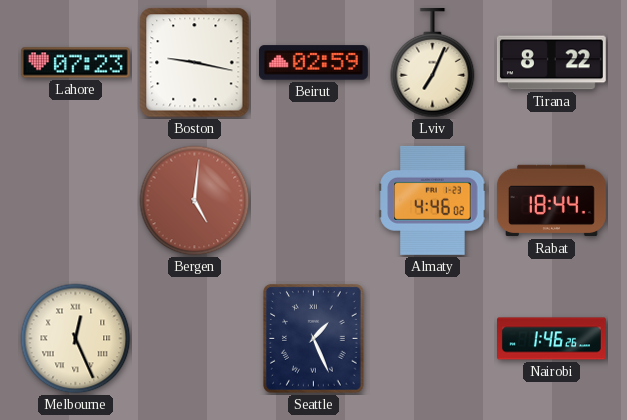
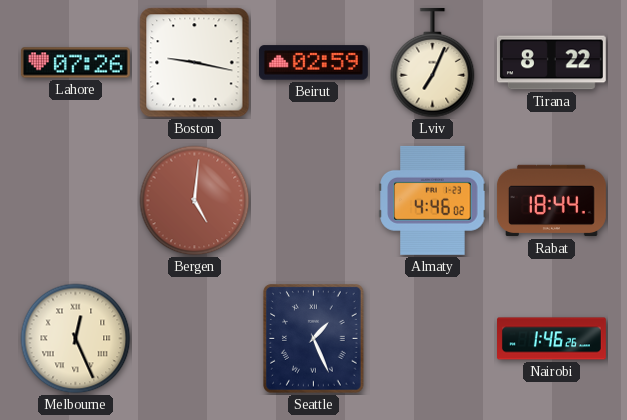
Lahore: 07:23 -> 07:26 (75, 63)
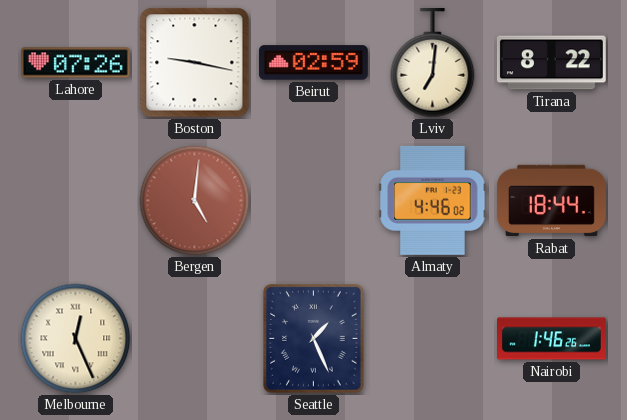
Lviv: 7:04 -> 7:01 (433, 63)
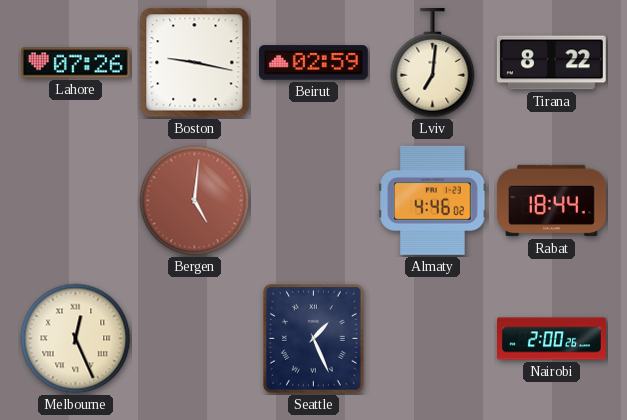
Nairobi: 1:46 -> 2:00 (552, 339)
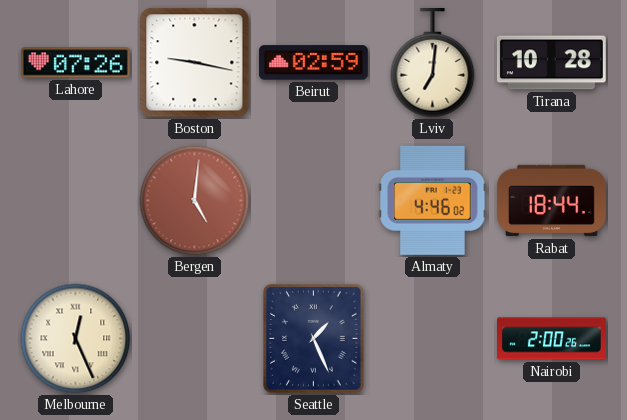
Tirana: 8:22 -> 10:28 (551, 63)
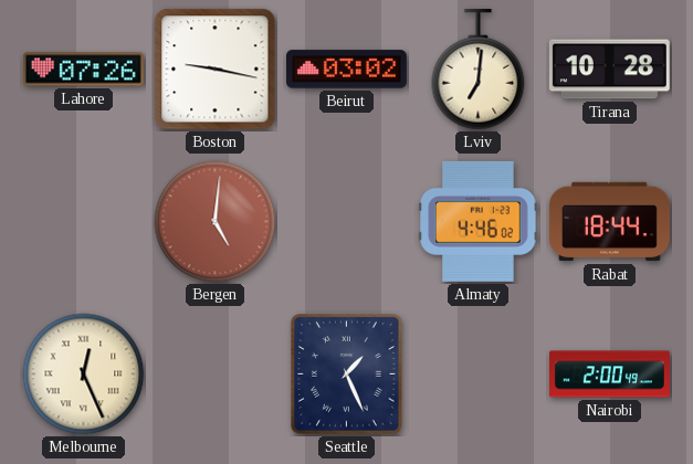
Beirut: 02:59 -> 03:02 (346, 70)
Nairobi: 2:00:26 -> 2:00:49 (610, 375)
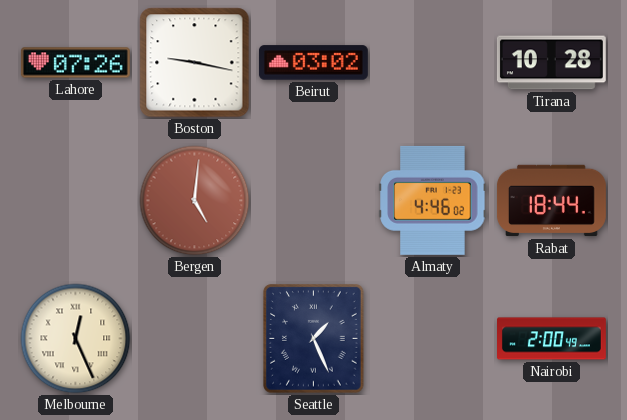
Lviv: 7:01 -> none (479, 70)
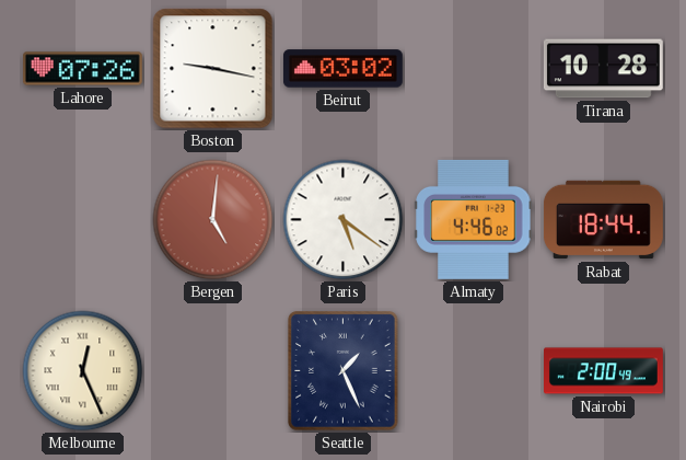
Paris: none -> 5:21 (344, 220)
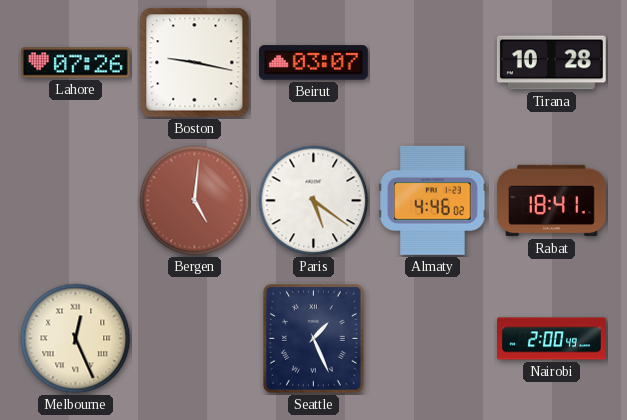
Beirut: 03:02 -> 03:07 (313, 63)
Rabat: 18:44 -> 18:41 (551, 201)
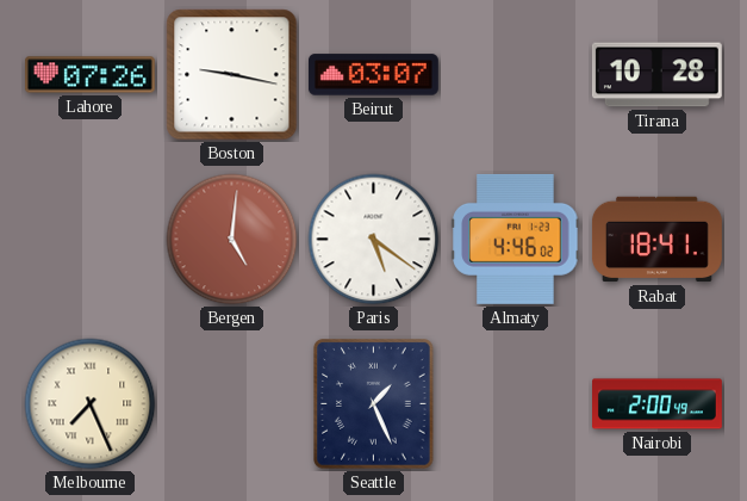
Melbourne: 12:26 -> 7:26 (91, 404)
